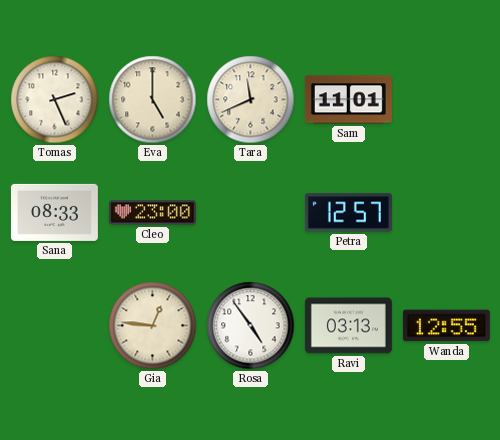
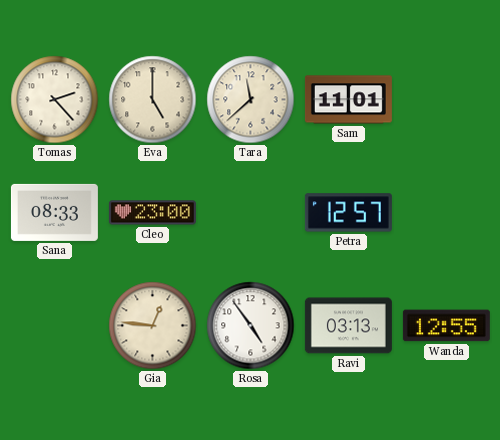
Tomas: 2:26 -> 2:23 (55, 100)
Tara: 11:41 -> 11:38 (251, 100)
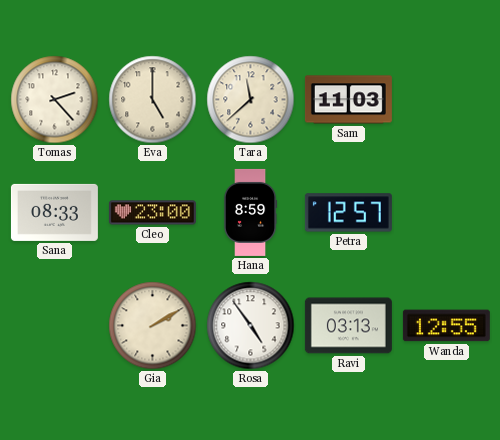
Sam: 11:01 -> 11:03 (348, 100)
Hana: none -> 8:59 (250, 212)
Gia: 12:46 -> 2:10 (153, 326)
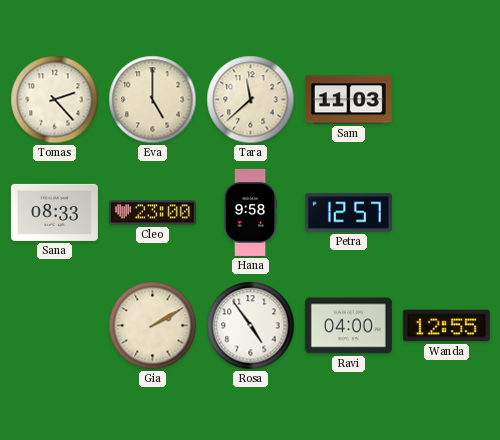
Hana: 8:59 -> 9:58 (250, 212)
Ravi: 03:13 -> 04:00 (348, 326)
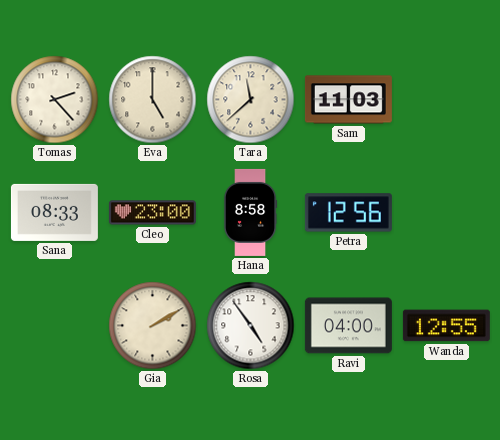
Hana: 9:58 -> 8:58 (250, 212)
Petra: 12:57 -> 12:56 (348, 213)
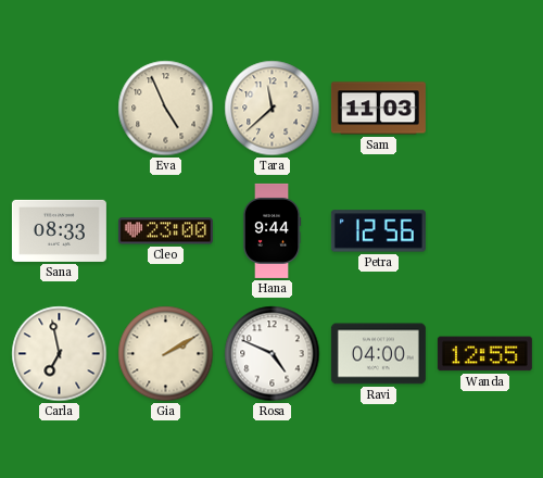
Tomas: 2:23 -> none (55, 100)
Eva: 5:00 -> 4:56 (166, 109)
Hana: 8:58 -> 9:44 (271, 230)
Carla: none -> 6:58 (60, 354)
Rosa: 4:54 -> 4:49 (273, 354)
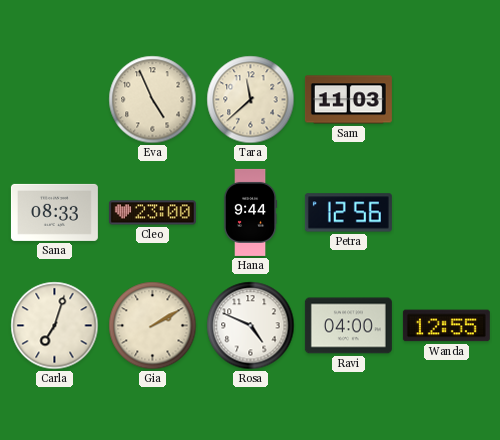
Carla: 6:58 -> 7:03 (55, 326)
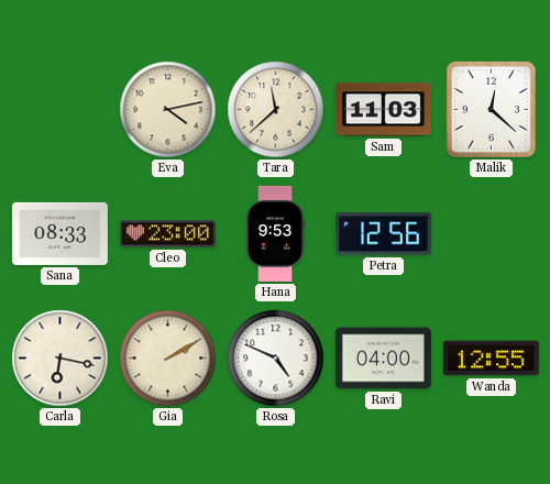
Eva: 4:56 -> 4:13 (168, 110)
Malik: none -> 12:22 (491, 109)
Hana: 9:44 -> 9:53 (275, 233)
Carla: 7:03 -> 6:17 (61, 359)
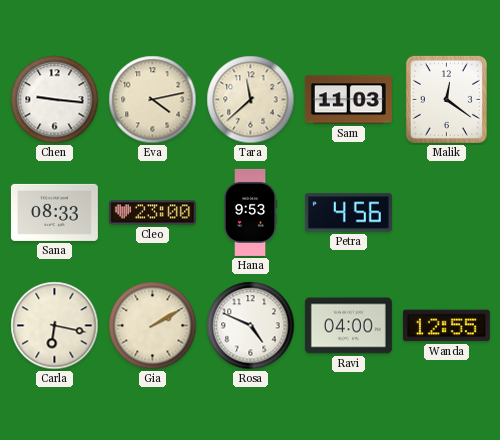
Chen: none -> 9:16 (55, 100)
Malik: 12:22 -> 12:21 (446, 99)
Petra: 12:56 -> 4:56 (348, 213)
